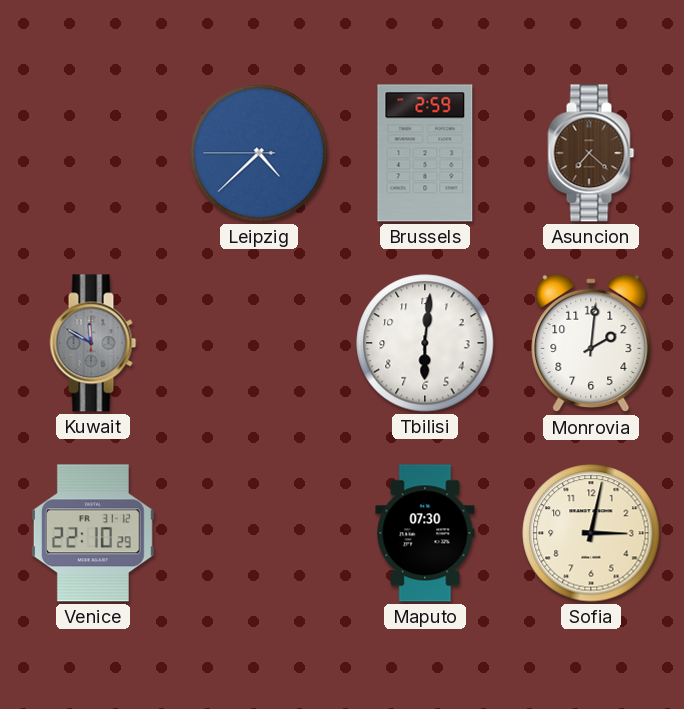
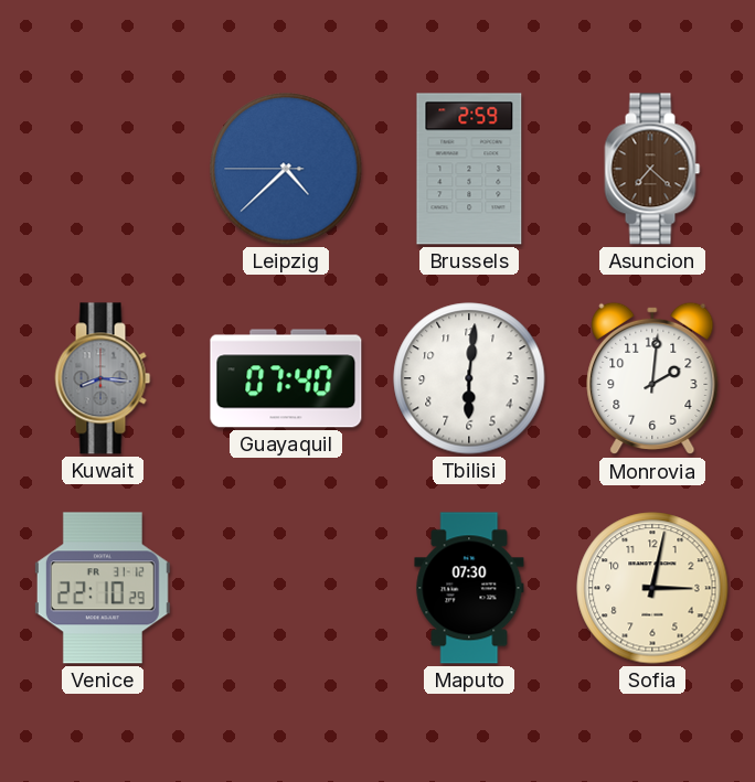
Kuwait: 11:50 -> 8:16 (103, 378)
Guayaquil: none -> 07:40 (286, 378)
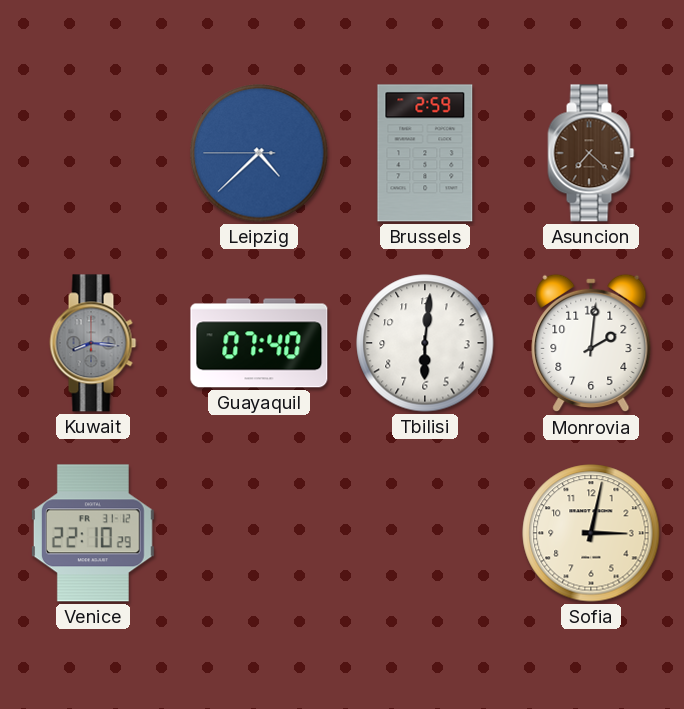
Maputo: 07:30 -> none (469, 588)
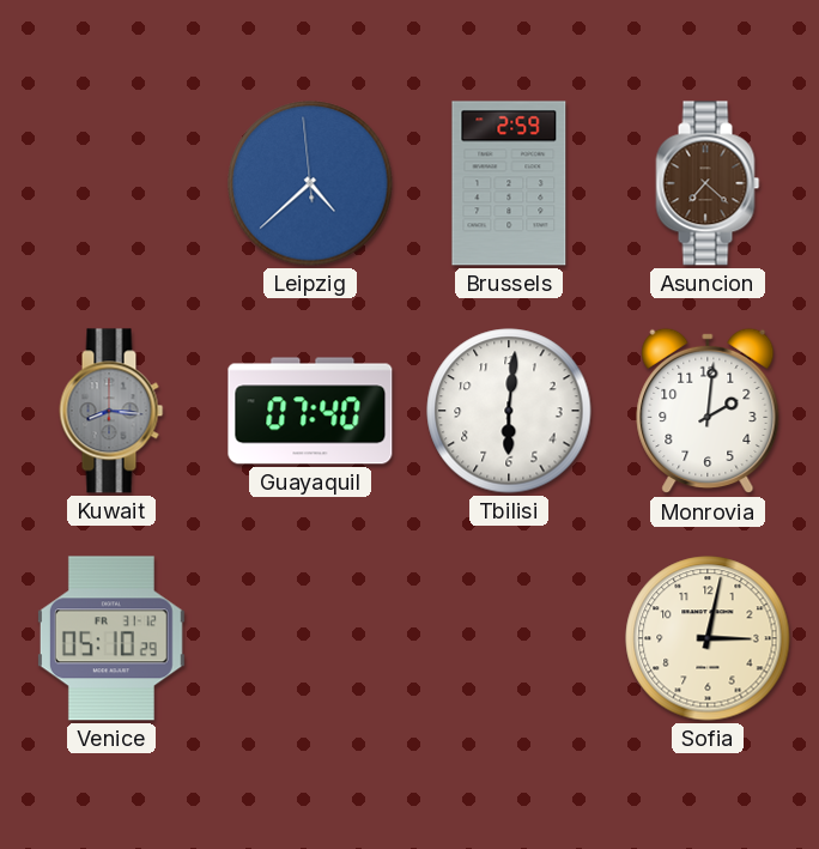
Leipzig: 4:37:45 -> 4:37:59 (310, 183)
Venice: 22:10 -> 05:10 (111, 638)
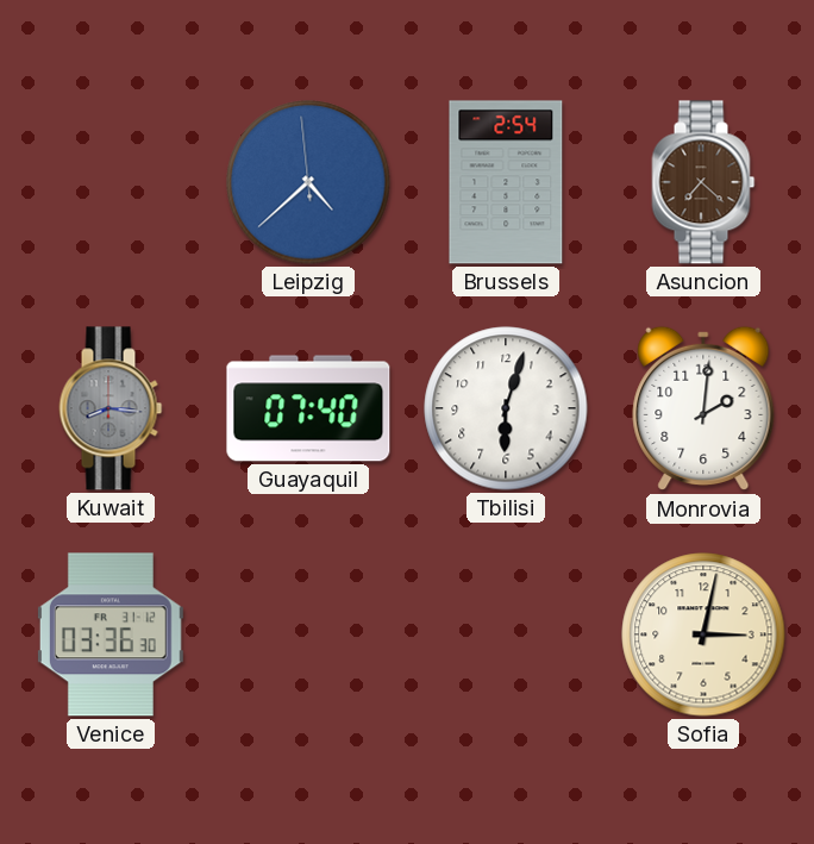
Brussels: 2:59 -> 2:54 (506, 182)
Tbilisi: 6:01 -> 6:03 (506, 408)
Venice: 05:10 -> 03:36 (111, 634)
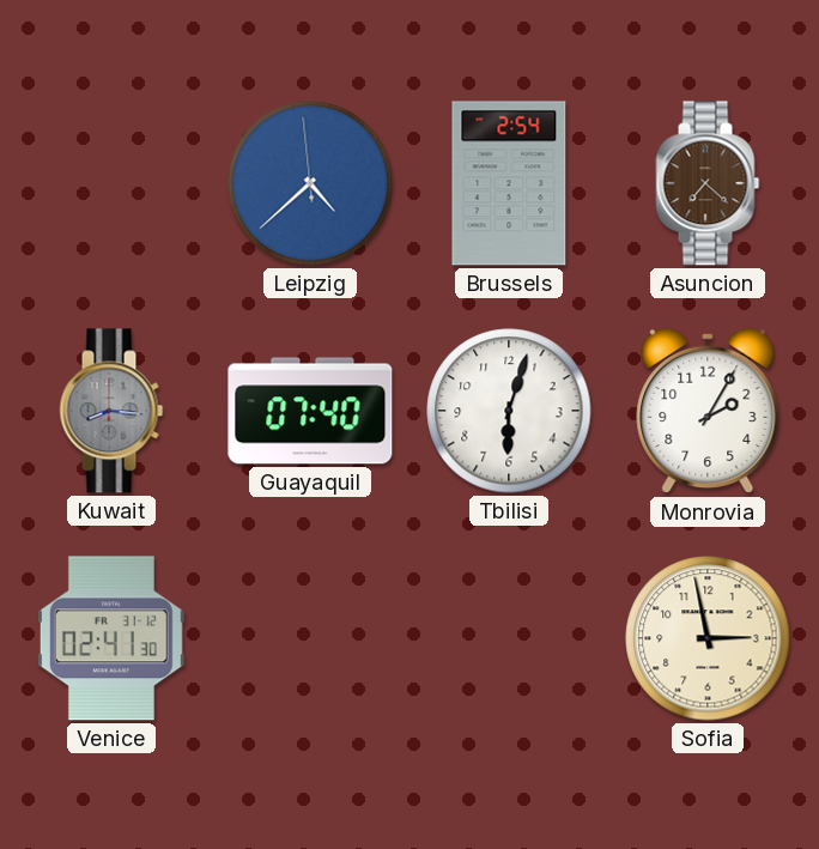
Monrovia: 2:01 -> 2:05 (708, 411)
Venice: 03:36 -> 02:41 (111, 638)
Sofia: 3:02 -> 2:58 (708, 638)
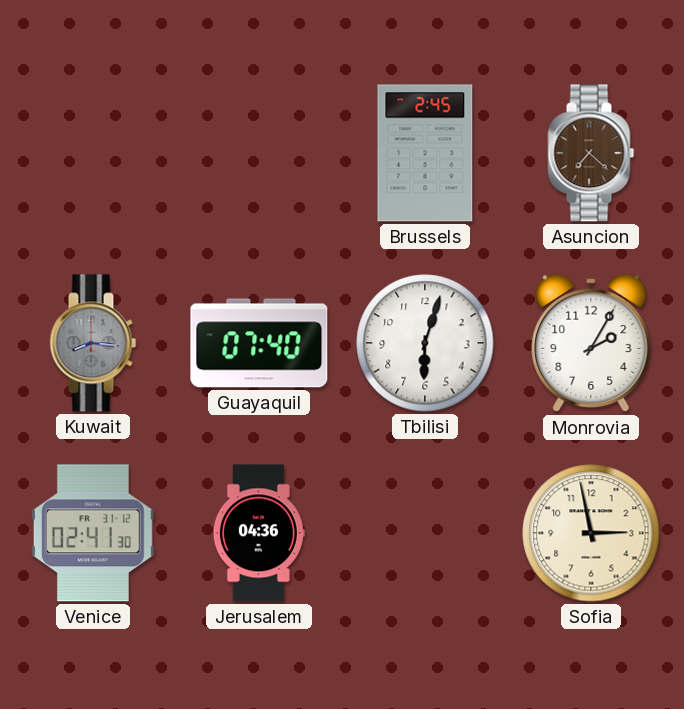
Leipzig: 4:37 -> none (310, 183)
Brussels: 2:54 -> 2:45 (425, 153)
Jerusalem: none -> 04:36 (259, 533)
